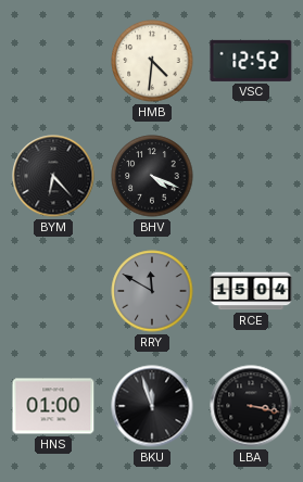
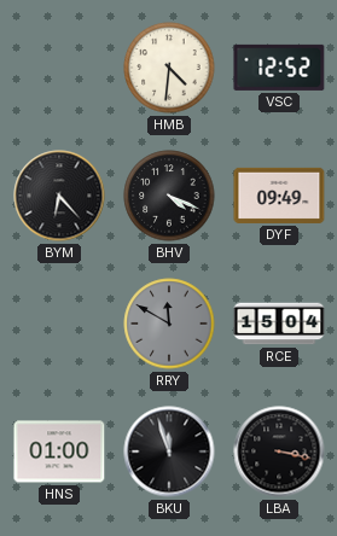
DYF: none -> 09:49 (279, 196)
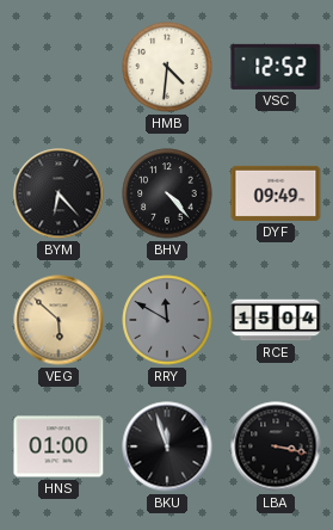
BHV: 4:19 -> 4:23 (167, 193)
VEG: none -> 5:52 (58, 320)
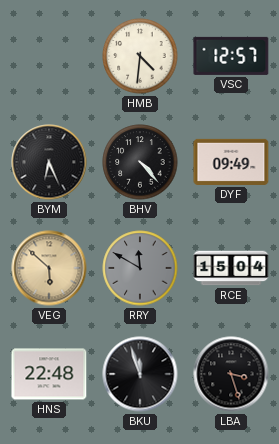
VSC: 12:52 -> 12:57 (231, 56)
BYM: 6:23 -> 6:26 (49, 162)
HNS: 01:00 -> 22:48 (49, 374)
LBA: 3:17 -> 3:27 (231, 374)
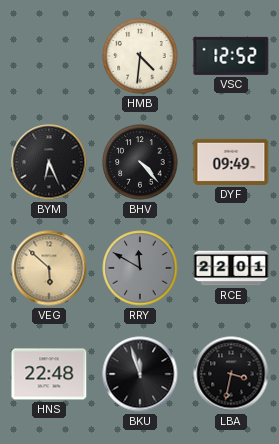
VSC: 12:57 -> 12:52 (231, 56)
RCE: 15:04 -> 22:01 (231, 268)
LBA: 3:27 -> 3:32 (231, 374)
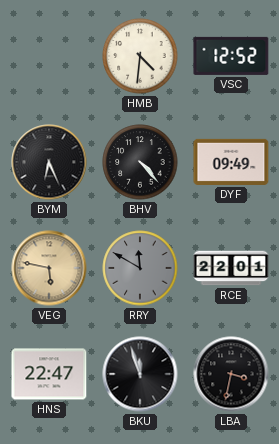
VEG: 5:52 -> 5:47 (49, 268)
HNS: 22:48 -> 22:47 (49, 374)
